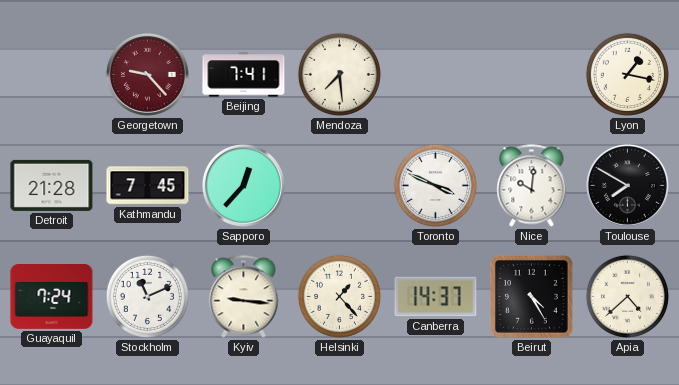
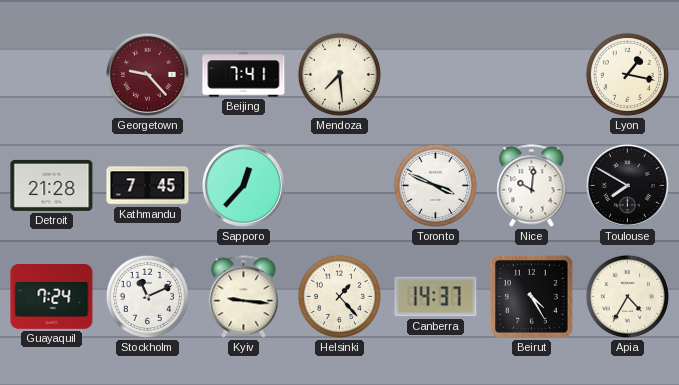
Apia: 4:38 -> 4:35 (627, 296)
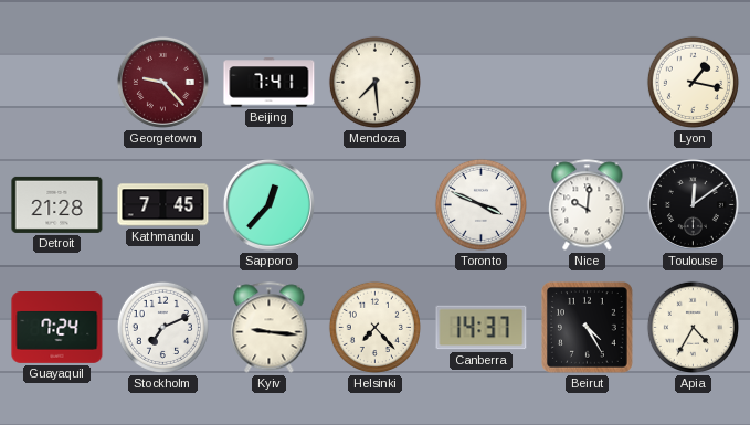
Toulouse: 7:50 -> 12:09 (693, 204)
Stockholm: 11:11 -> 7:11 (162, 327)
Helsinki: 1:23 -> 7:23 (374, 327)
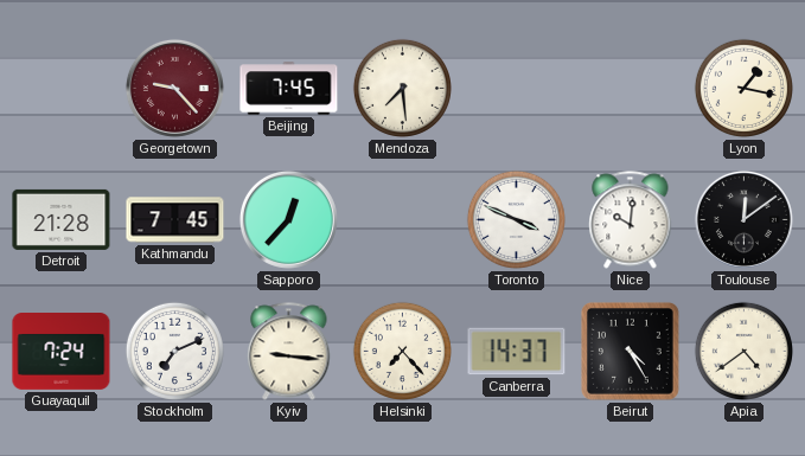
Beijing: 7:41 -> 7:45 (289, 89)
Apia: 4:35 -> 4:39 (743, 351)
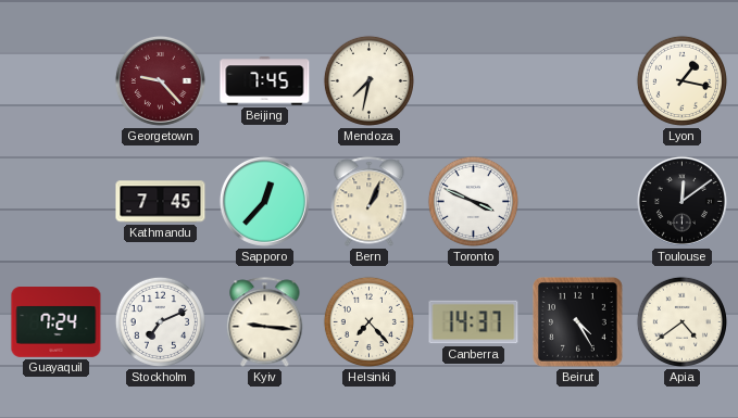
Mendoza: 7:29 -> 7:32 (368, 80)
Detroit: 21:28 -> none (62, 219)
Bern: none -> 1:04 (370, 202)
Nice: 10:01 -> none (631, 220)
